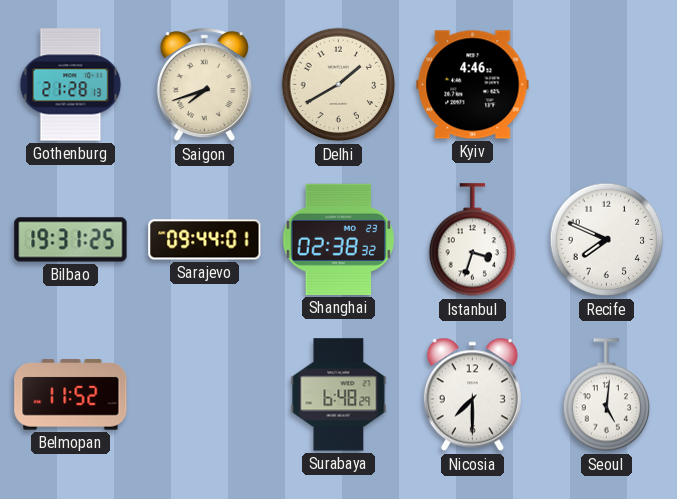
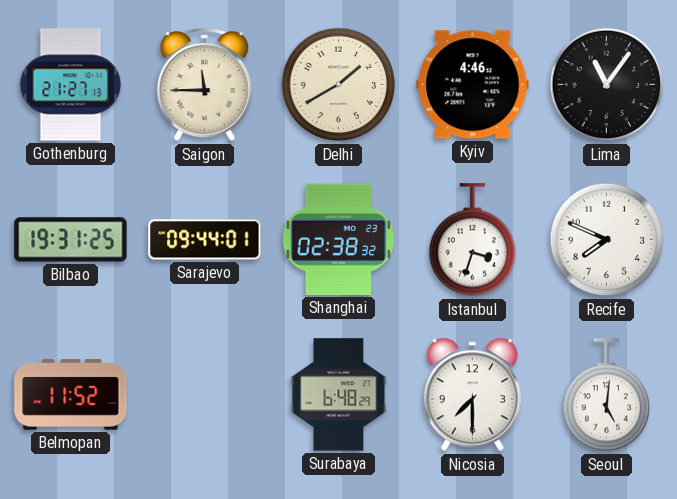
Gothenburg: 21:28 -> 21:27 (71, 85)
Saigon: 7:42 -> 11:45 (204, 86)
Lima: none -> 11:06 (607, 85)
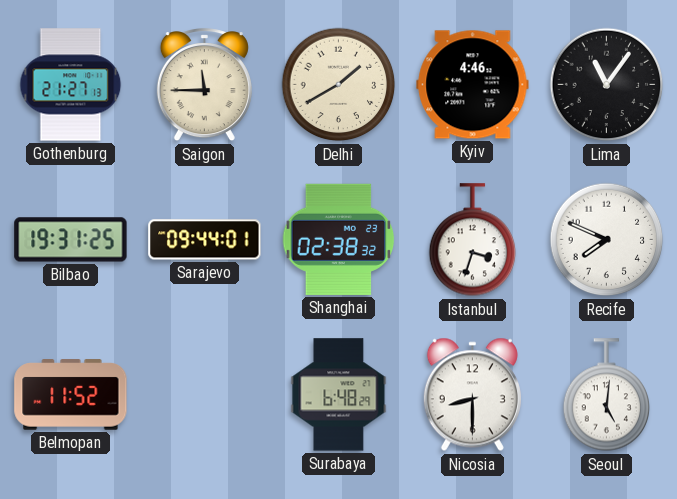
Nicosia: 7:30 -> 8:30 (472, 395)
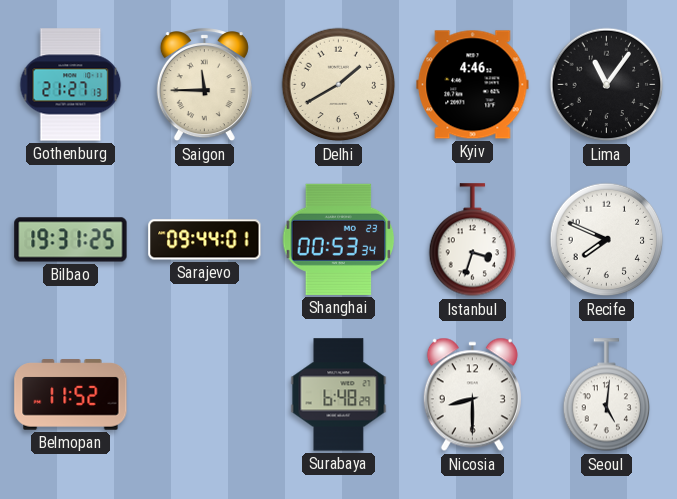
Shanghai: 02:38 -> 00:53 (339, 239)
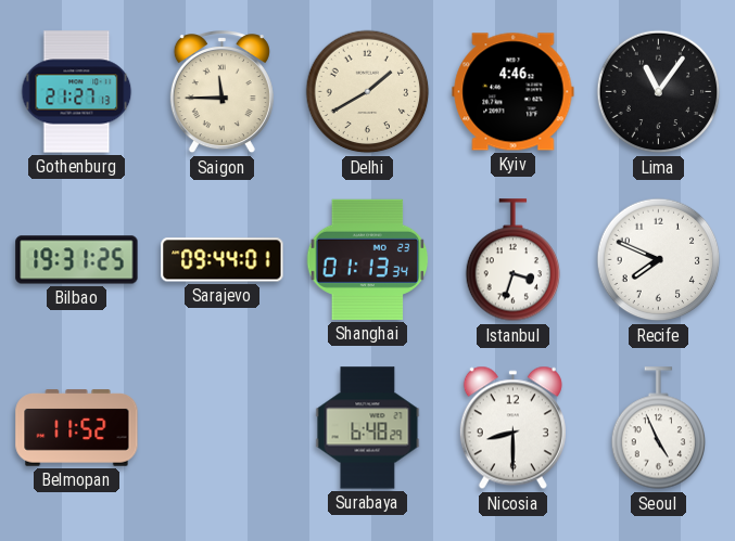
Shanghai: 00:53 -> 01:13 (368, 259)
Seoul: 5:01 -> 4:56 (659, 428)
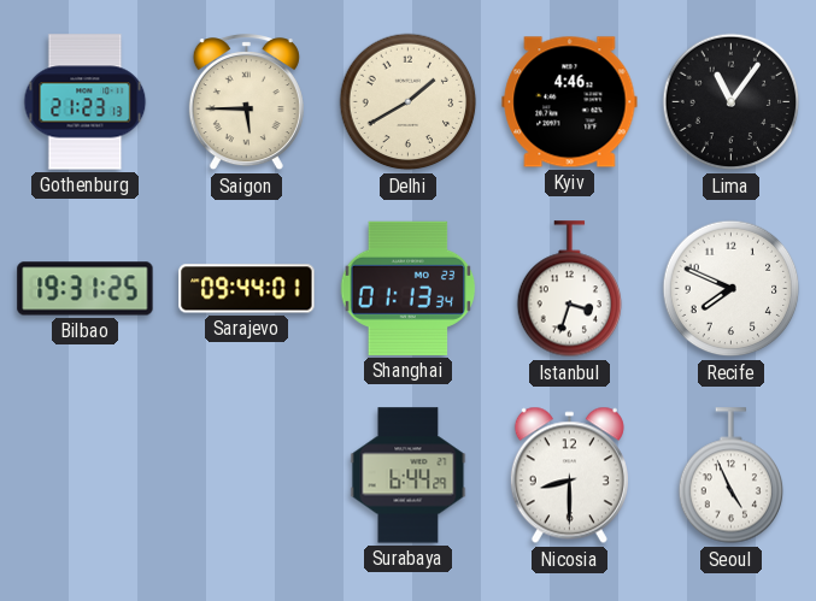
Gothenburg: 21:27 -> 21:23 (86, 102)
Saigon: 11:45 -> 5:45 (246, 104)
Belmopan: 11:52 -> none (77, 428)
Surabaya: 6:48 -> 6:44 (409, 476)
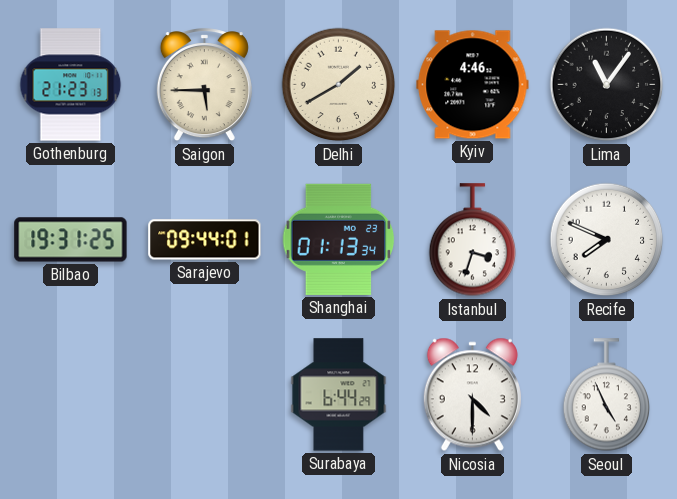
Nicosia: 8:30 -> 4:30 (472, 395)
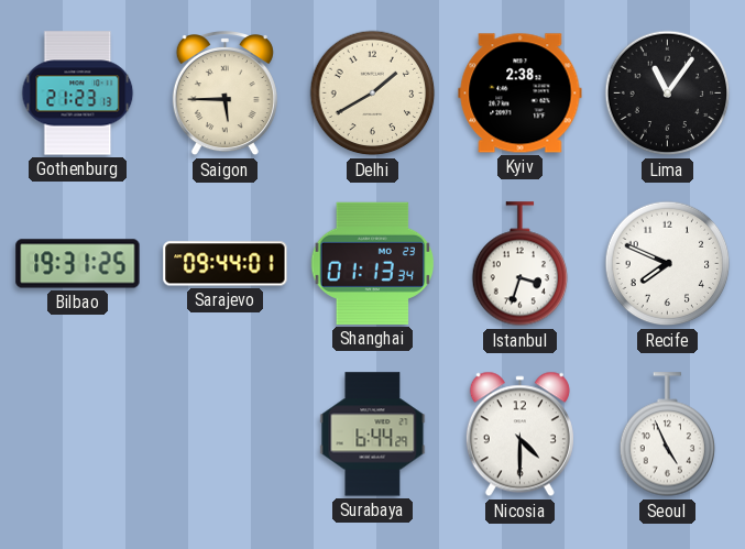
Kyiv: 4:46 -> 2:38 (521, 94)
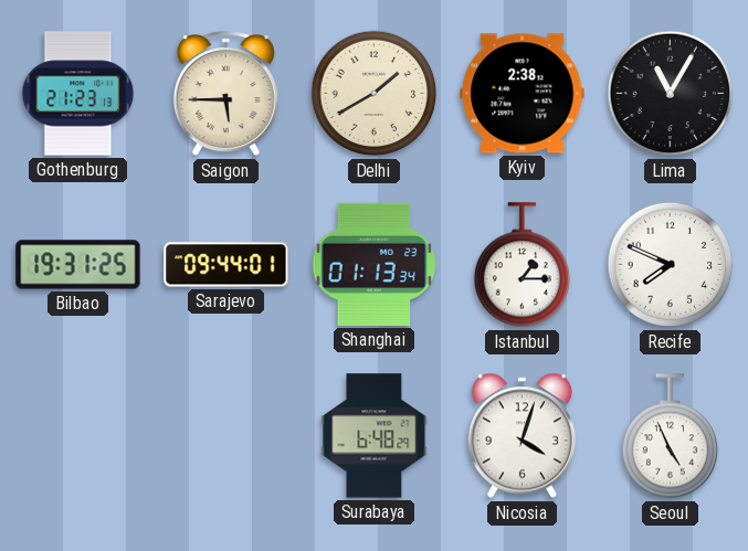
Lima: 11:06 -> 11:05 (671, 94)
Istanbul: 3:33 -> 1:15 (523, 265)
Surabaya: 6:44 -> 6:48 (375, 436)
Nicosia: 4:30 -> 4:03 (522, 436)
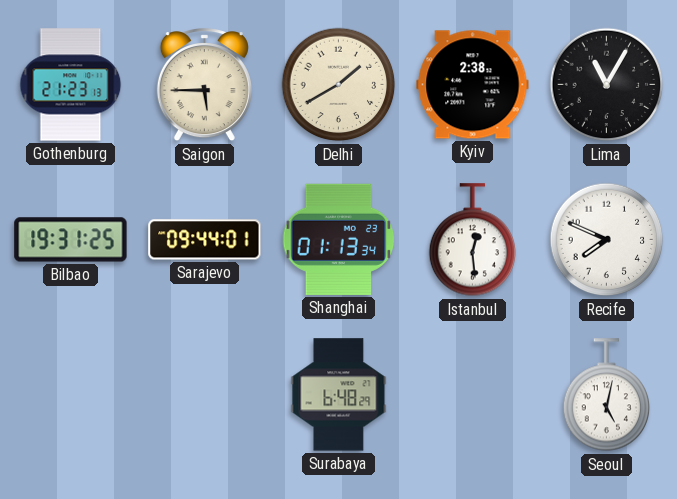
Istanbul: 1:15 -> 12:29 (473, 240)
Nicosia: 4:03 -> none (522, 436)
Seoul: 4:56 -> 5:02 (607, 395)
